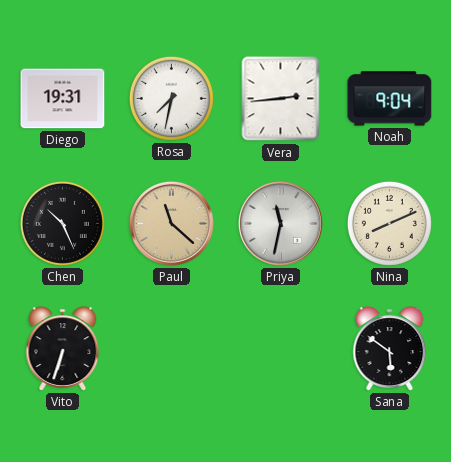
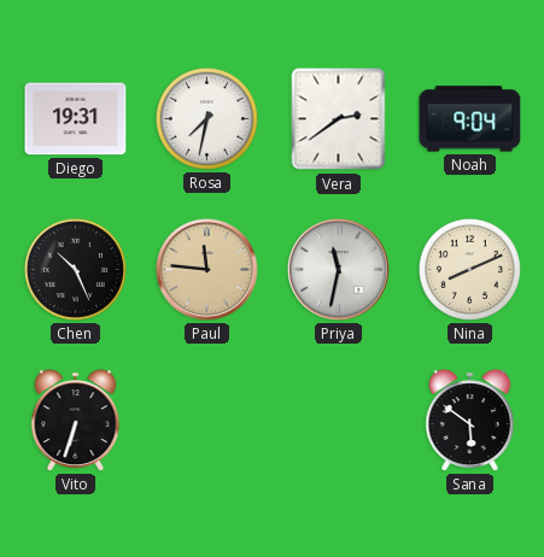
Vera: 2:44 -> 2:39 (339, 119)
Paul: 11:22 -> 11:46 (206, 269)
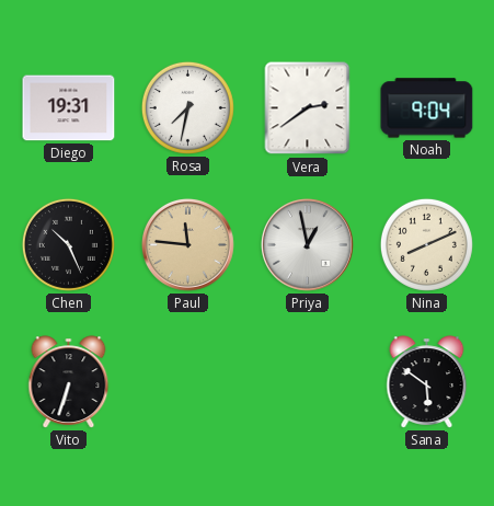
Priya: 11:32 -> 12:58 (307, 244)
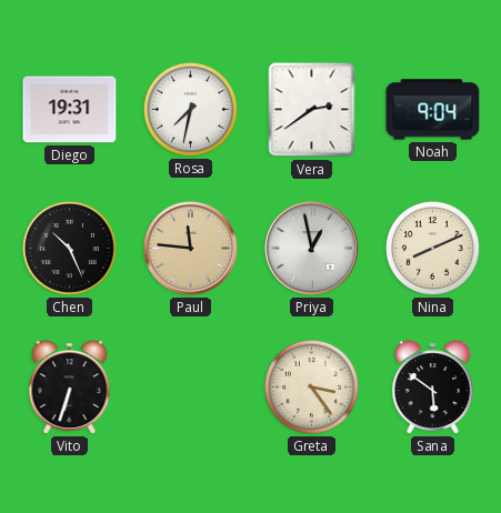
Greta: none -> 3:24 (311, 386)
